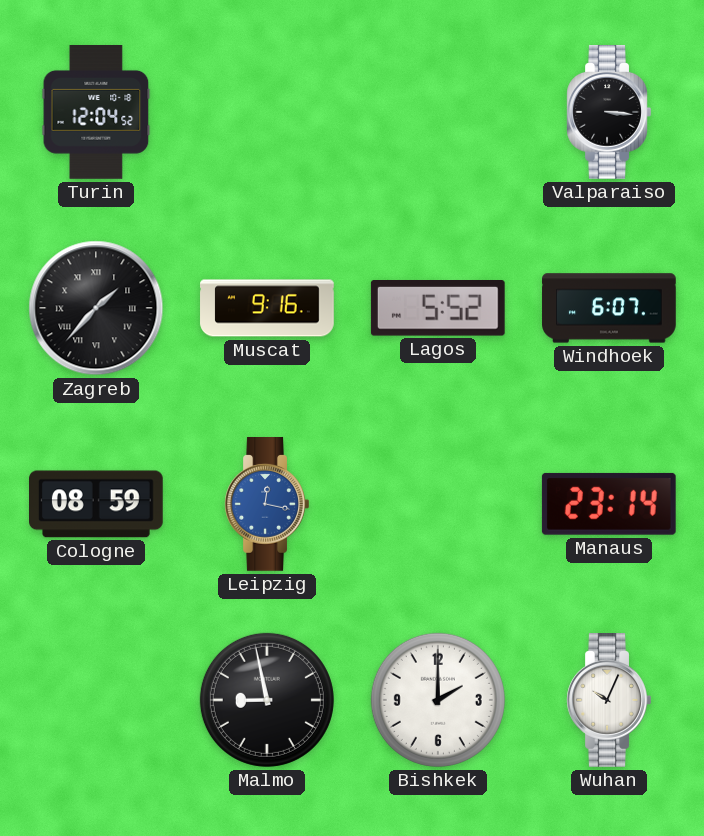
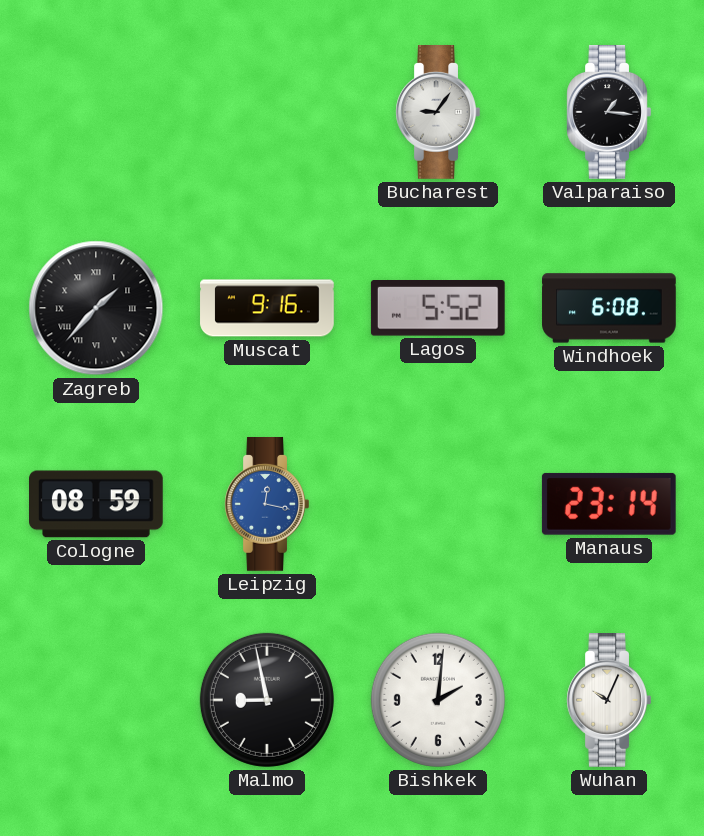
Turin: 12:04 -> none (96, 113)
Bucharest: none -> 9:06 (438, 113)
Valparaiso: 3:16 -> 1:16 (609, 113)
Windhoek: 6:07 -> 6:08 (609, 308)
Bishkek: 2:00 -> 2:01 (438, 700)
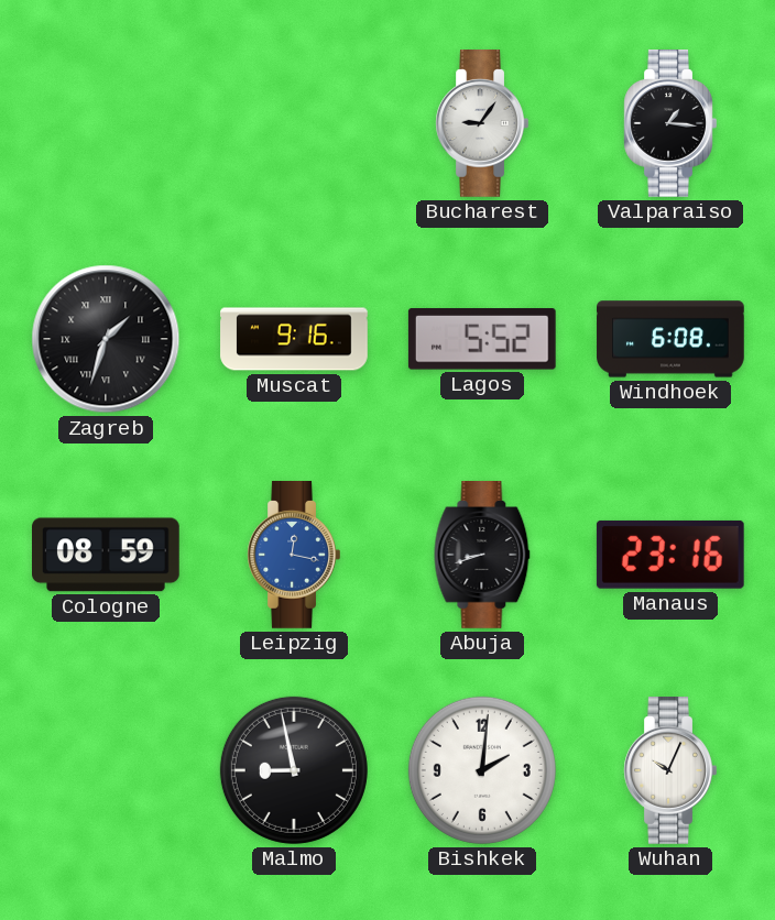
Zagreb: 1:37 -> 1:33 (106, 339)
Abuja: none -> 8:42 (482, 556)
Manaus: 23:14 -> 23:16 (670, 555)
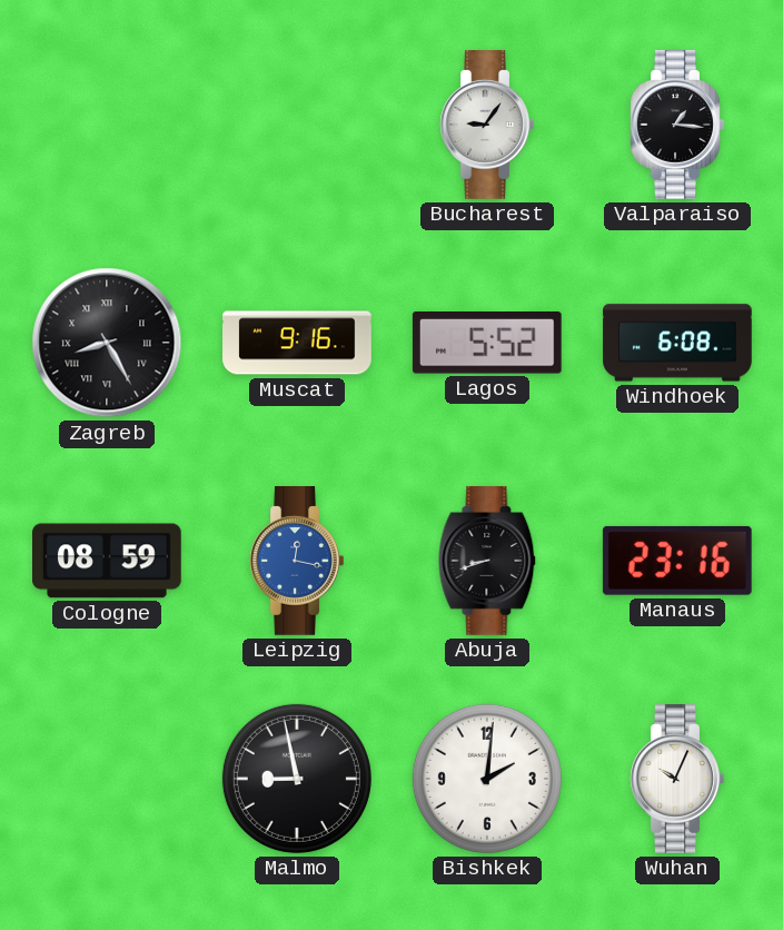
Zagreb: 1:33 -> 8:25 (107, 343)
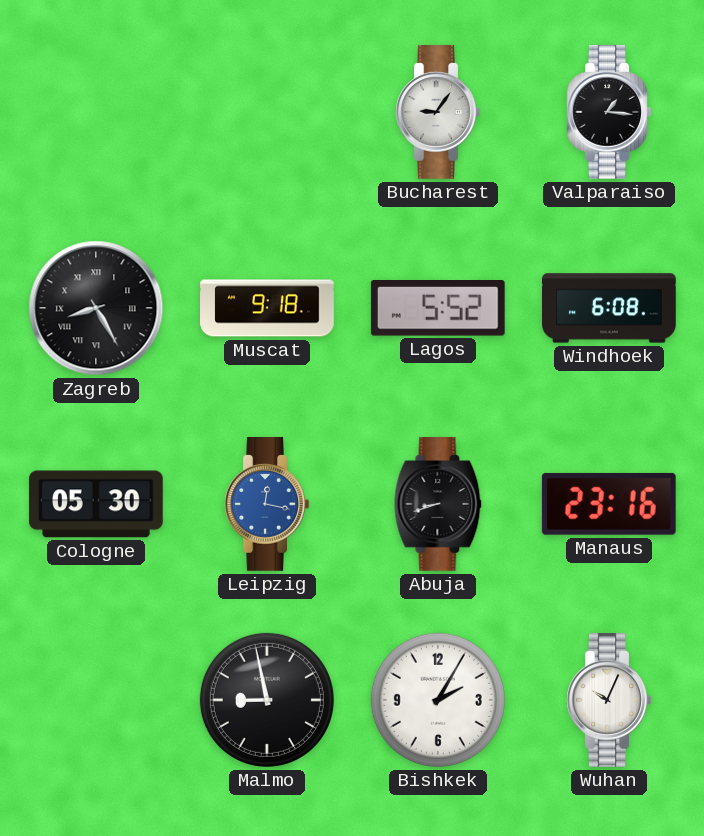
Muscat: 9:16 -> 9:18 (267, 308)
Cologne: 08:59 -> 05:30 (97, 504)
Bishkek: 2:01 -> 2:05 (438, 700)
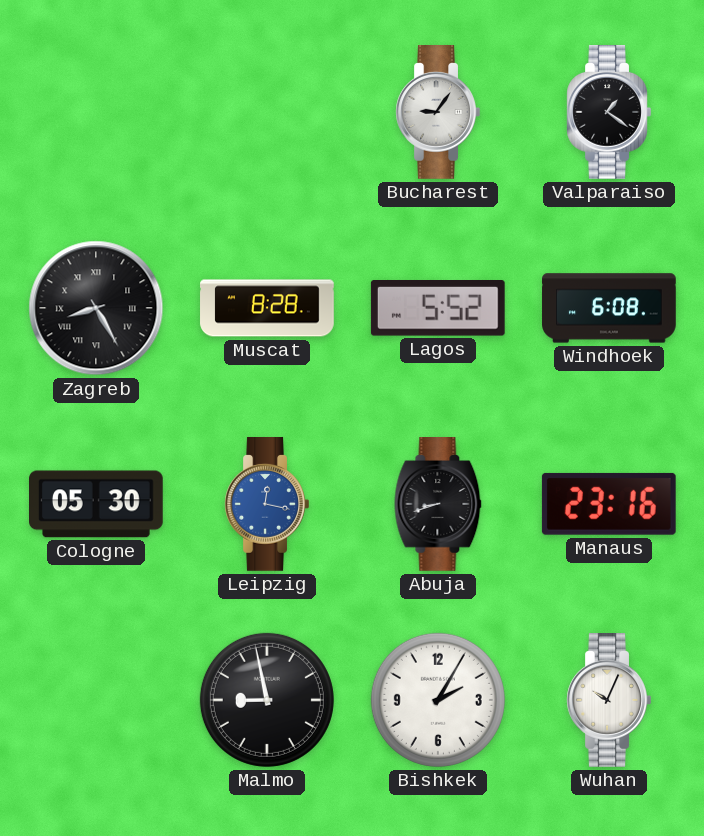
Valparaiso: 1:16 -> 1:21 (609, 113)
Muscat: 9:18 -> 8:28 (267, 308)
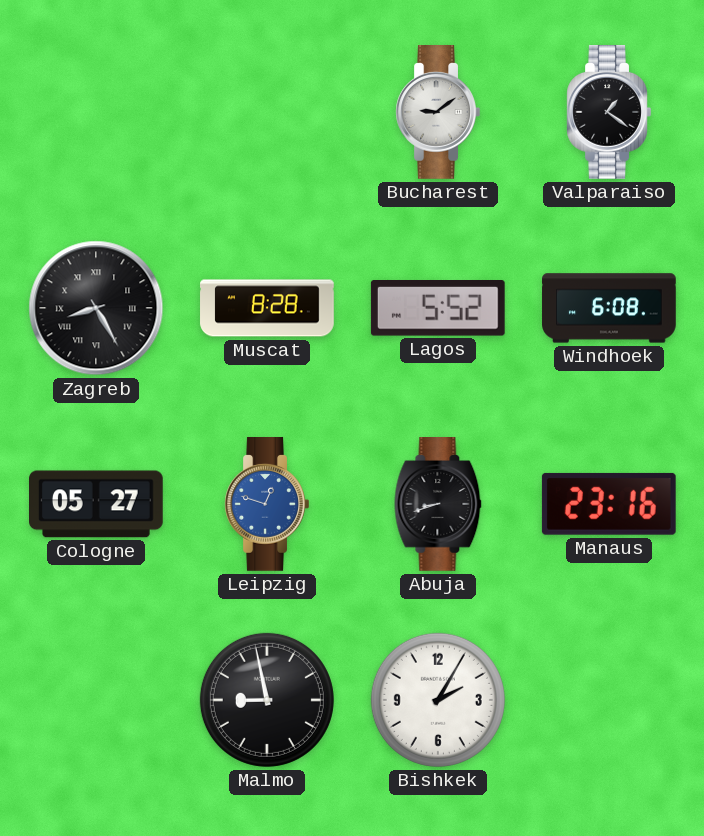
Bucharest: 9:06 -> 9:09 (438, 113)
Cologne: 05:30 -> 05:27 (97, 504)
Leipzig: 12:17 -> 12:48 (267, 505)
Wuhan: 10:04 -> none (609, 701)
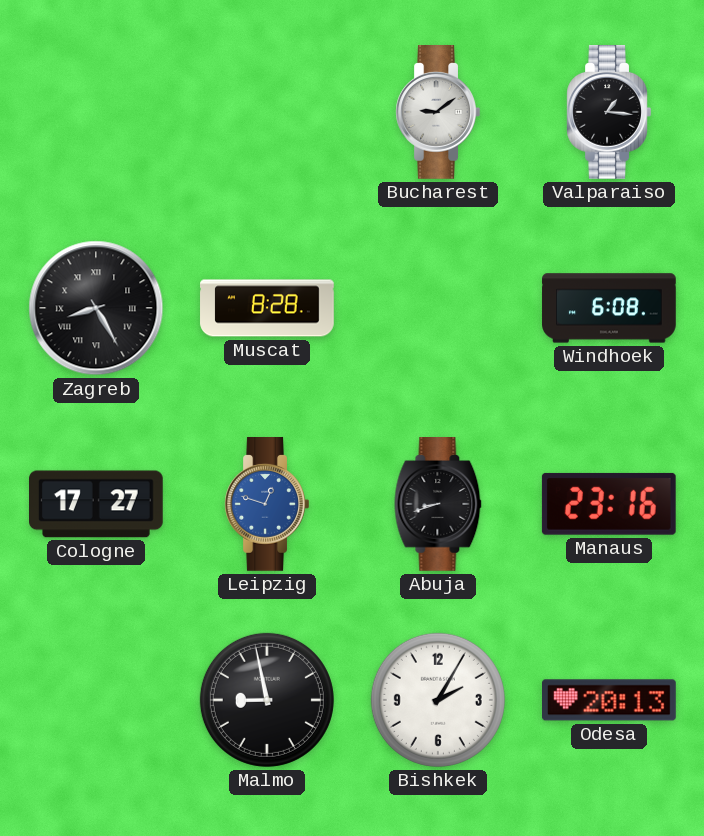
Valparaiso: 1:21 -> 1:16 (609, 113)
Lagos: 5:52 -> none (438, 308)
Cologne: 05:27 -> 17:27 (97, 504)
Odesa: none -> 20:13 (610, 700)
